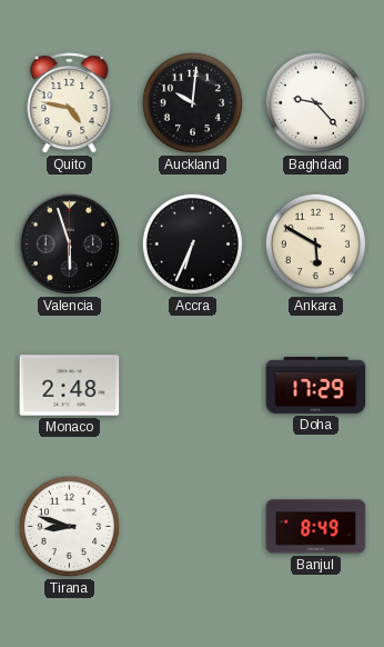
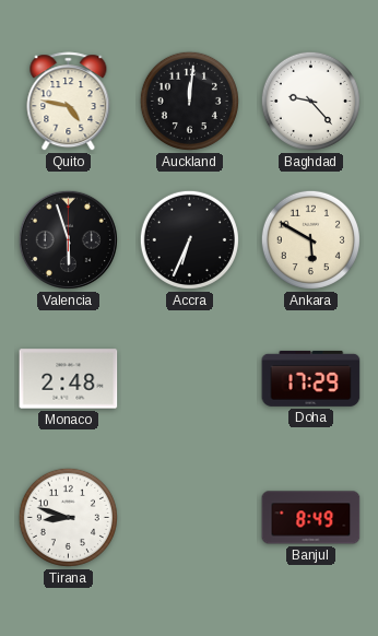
Auckland: 10:01 -> 12:01 (189, 101)
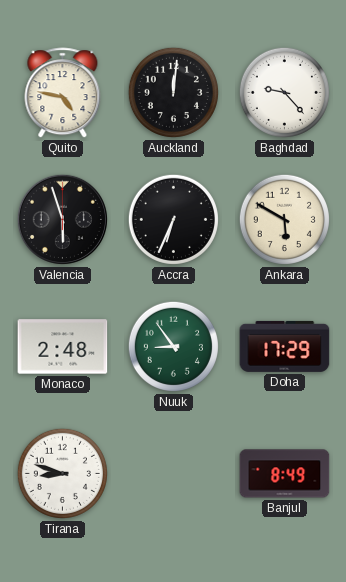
Nuuk: none -> 8:54 (173, 346)
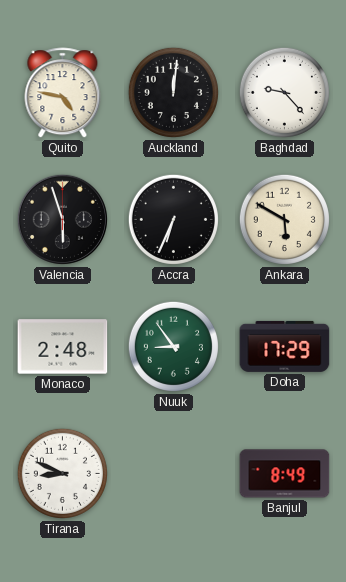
Tirana: 8:48 -> 8:49 (62, 473)
